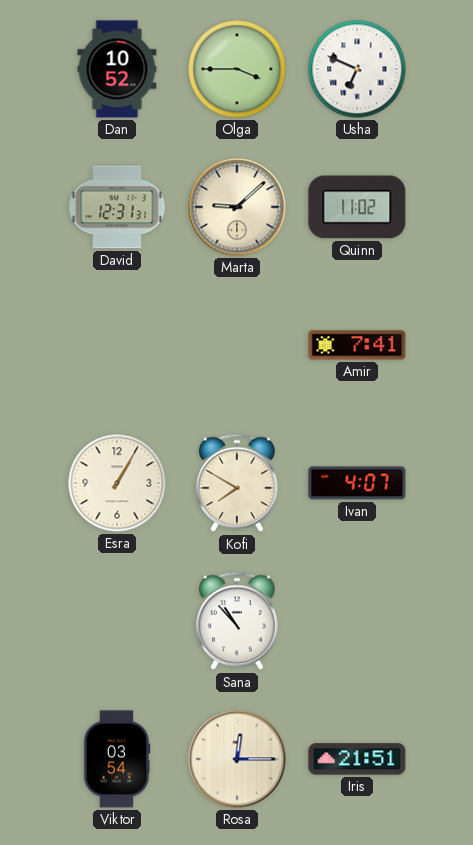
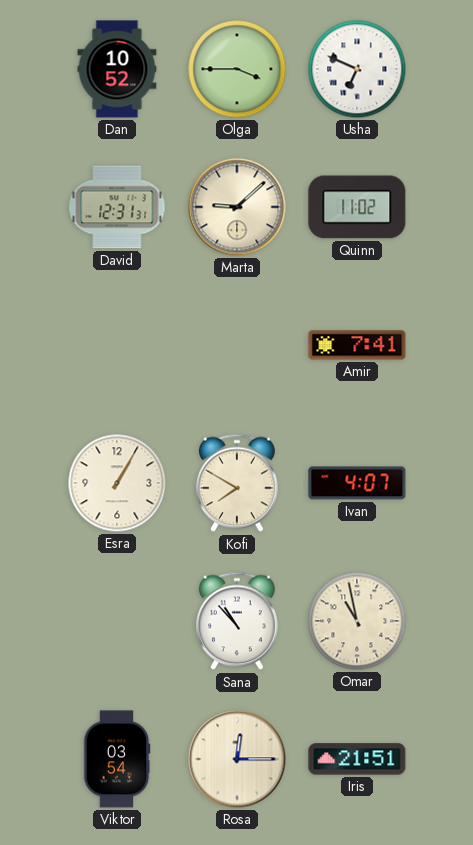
Omar: none -> 10:58 (357, 621)
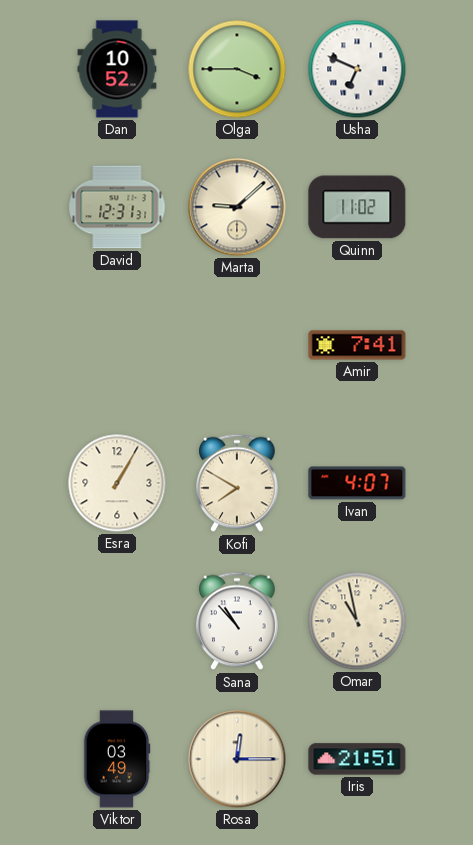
Viktor: 03:54 -> 03:49 (117, 759)
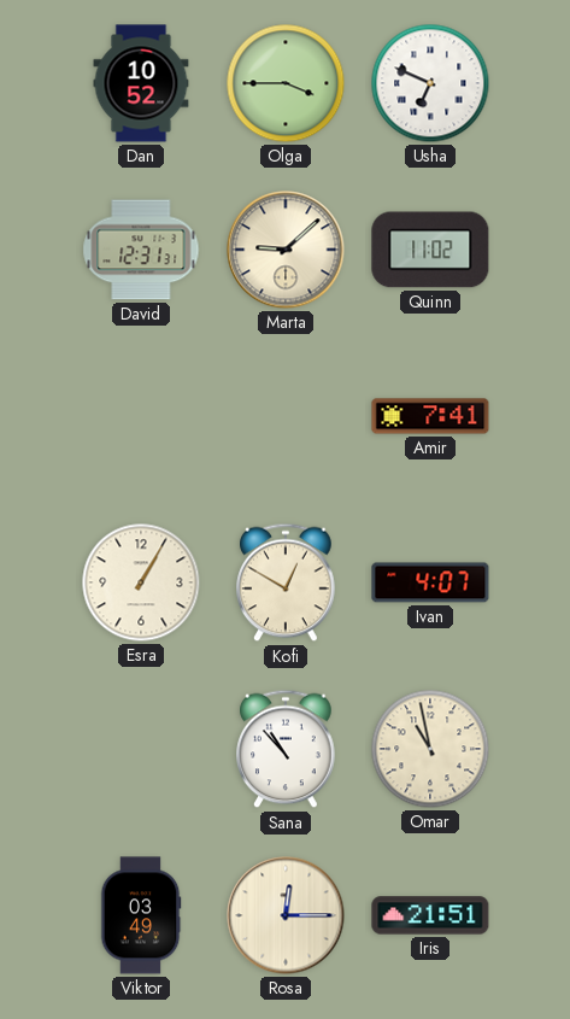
Kofi: 7:50 -> 12:50 (286, 582)
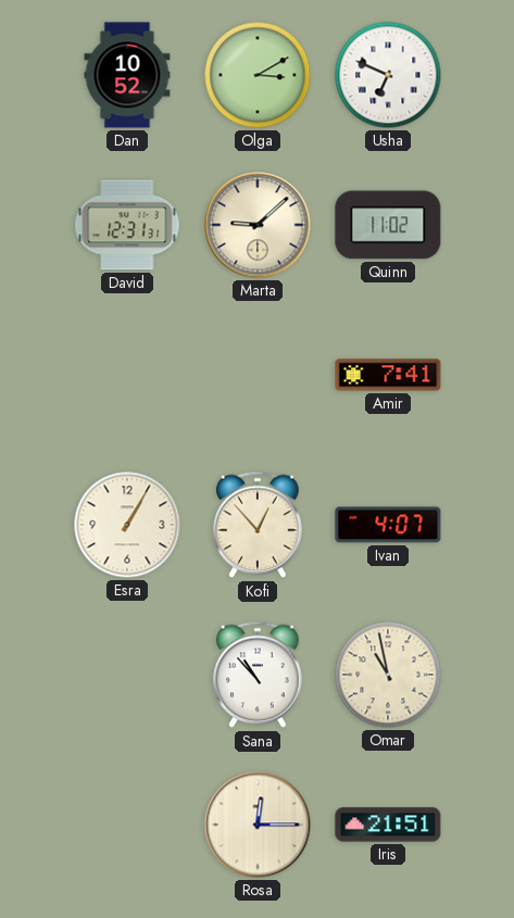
Olga: 3:45 -> 3:10 (258, 75)
Kofi: 12:50 -> 12:53 (258, 525)
Viktor: 03:49 -> none (141, 915)
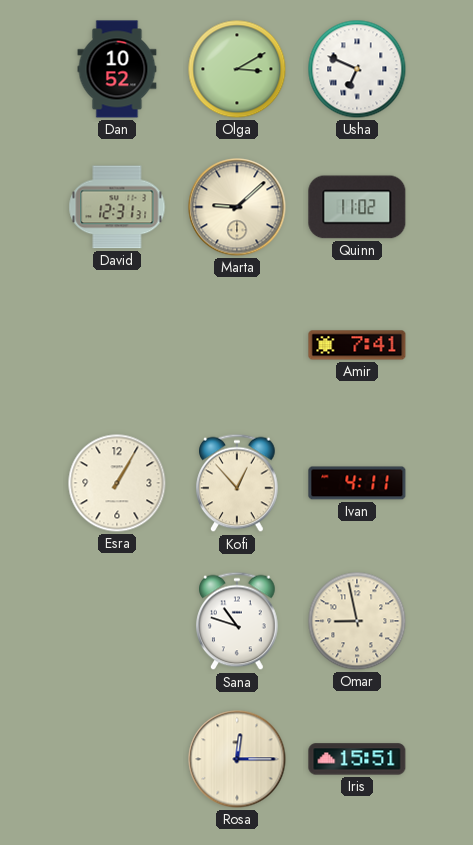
Ivan: 4:07 -> 4:11 (357, 483)
Sana: 10:53 -> 10:48 (237, 621)
Omar: 10:58 -> 8:58 (357, 621)
Iris: 21:51 -> 15:51 (357, 759)
